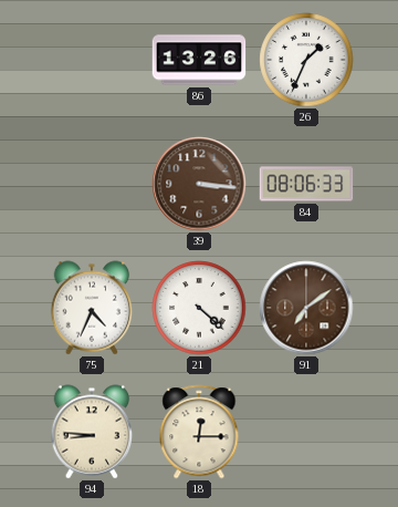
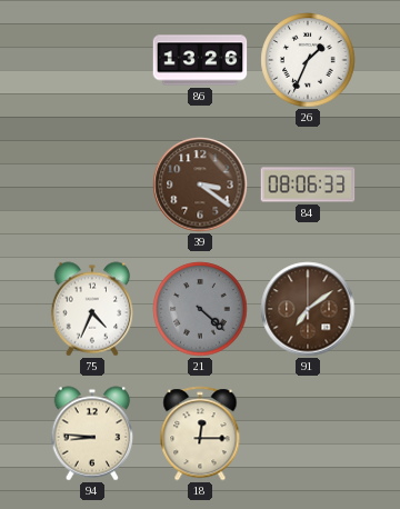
39: 3:16 -> 3:21 (200, 184)
21 dial: white -> grey (200, 309)
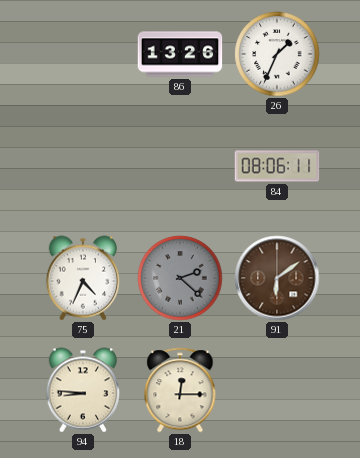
39: 3:21 -> none (200, 184)
84: 08:06:33 -> 08:06:11 (277, 166)
21: 4:22 -> 2:22 (180, 278)
91: 7:09 -> 6:09 (277, 278)
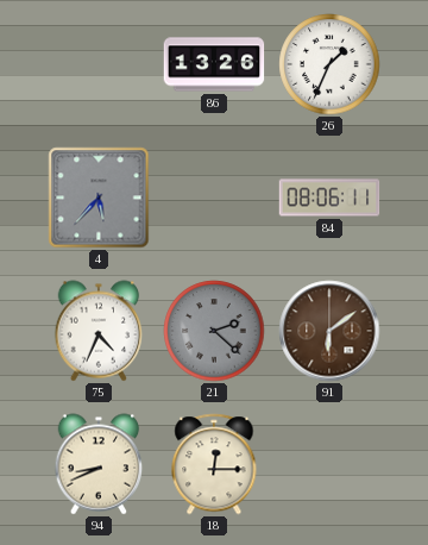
4: none -> 5:37 (99, 198)
94: 8:46 -> 8:41 (99, 464)
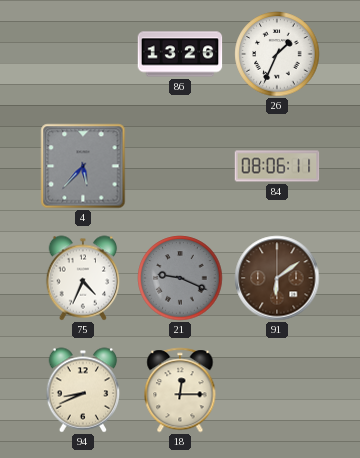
21: 2:22 -> 9:19 (180, 278)
